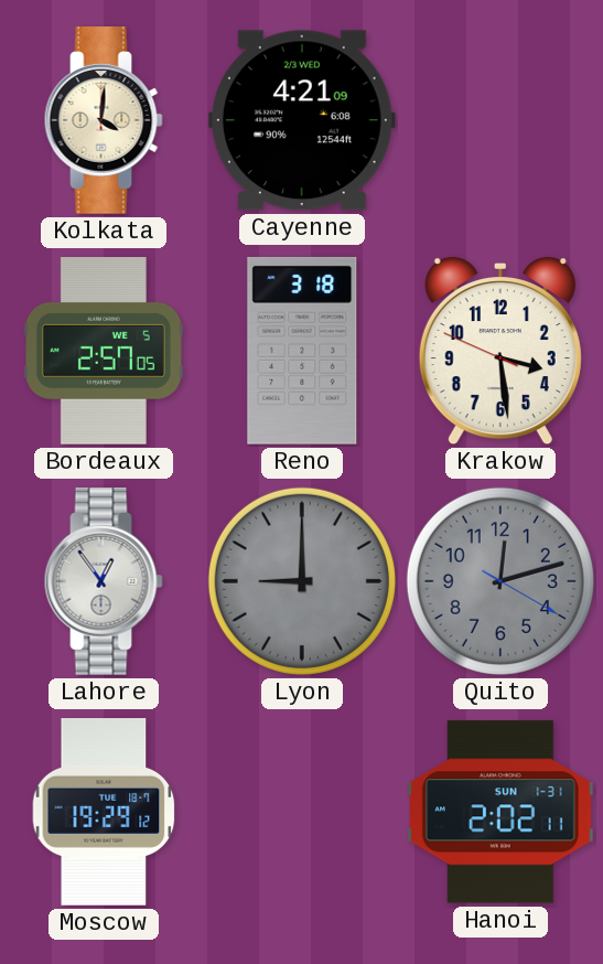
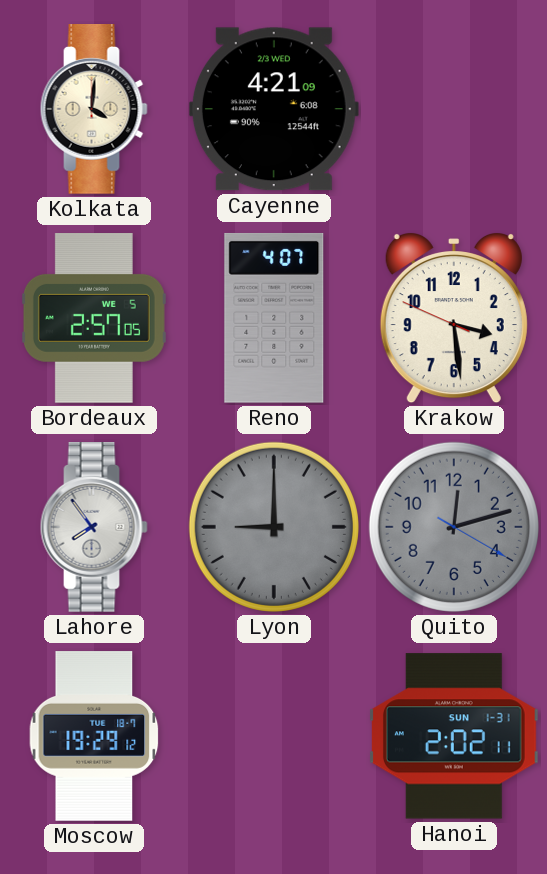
Reno: 3:18 -> 4:07 (274, 318)
Lahore: 12:54 -> 7:54 (94, 528)
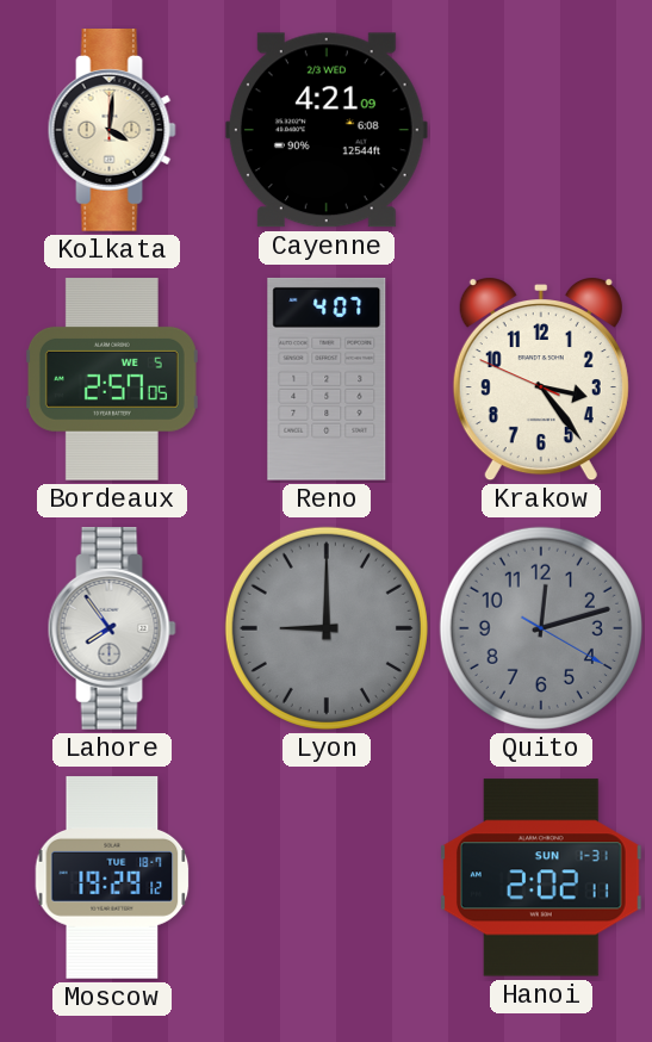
Krakow: 3:28 -> 3:23 (541, 380)
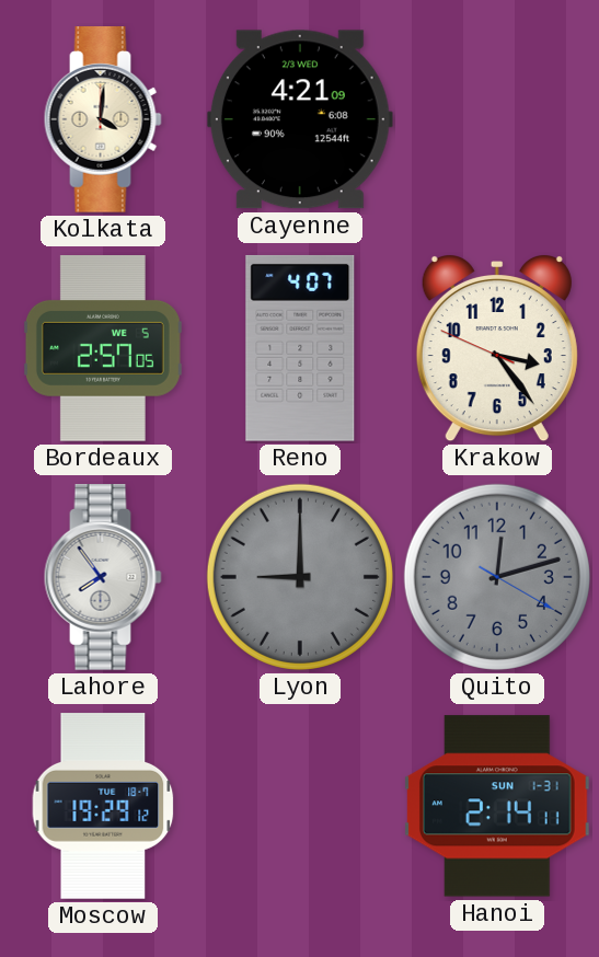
Hanoi: 2:02 -> 2:14 (497, 806)
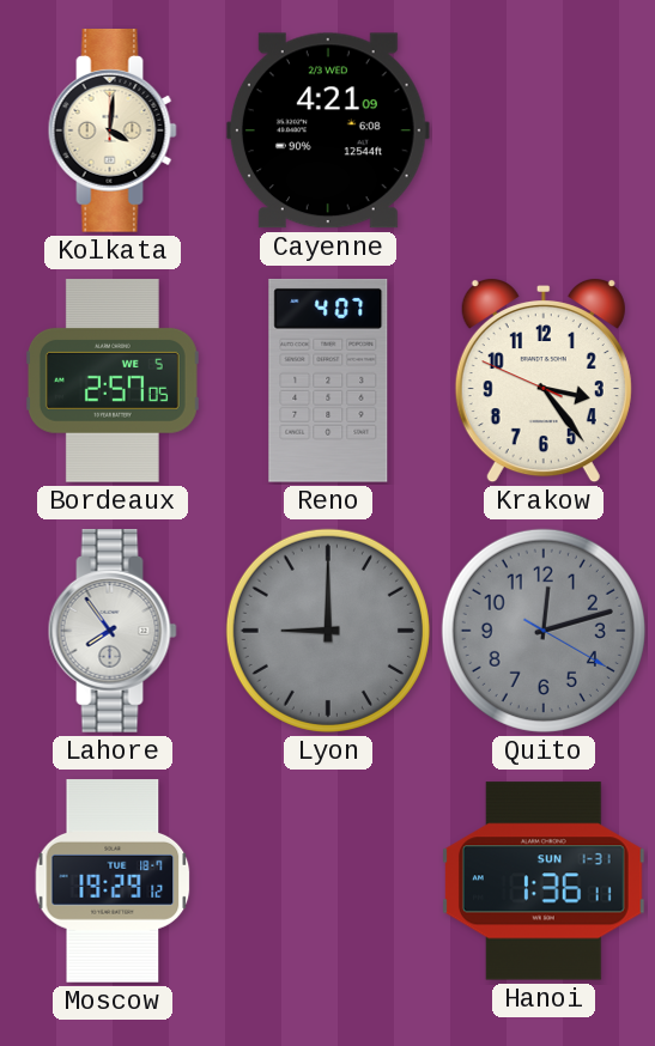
Hanoi: 2:14 -> 1:36 (544, 881)
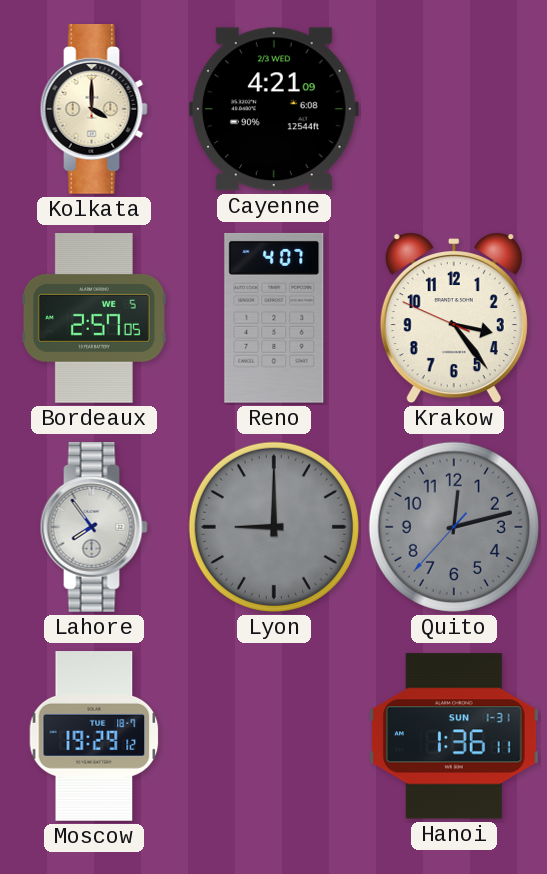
Kolkata: 4:01 -> 4:00 (94, 110)
Quito: 12:12:20 -> 12:12:37 (454, 527)
